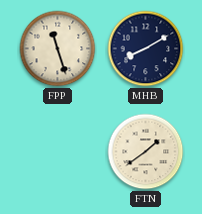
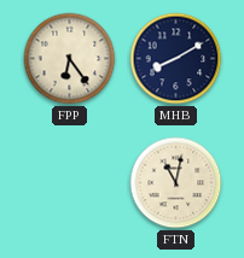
FPP: 11:27 -> 6:24 (70, 59)
FTN: 1:39 -> 11:02 (176, 183)
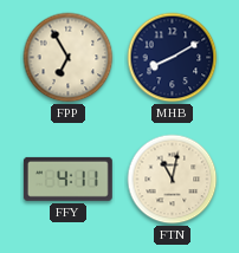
FPP: 6:24 -> 6:55 (69, 58)
FFY: none -> 4:11 (67, 179)
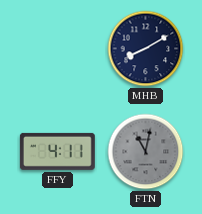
FPP: 6:55 -> none (69, 58)
FTN dial: cream -> grey (146, 152)
